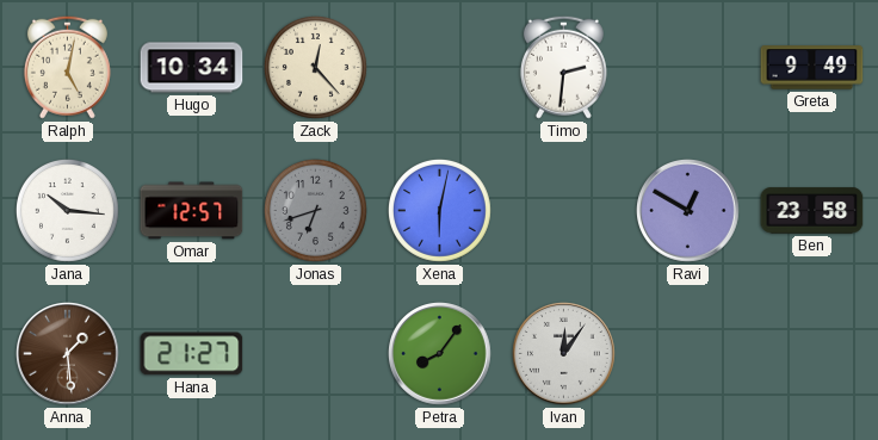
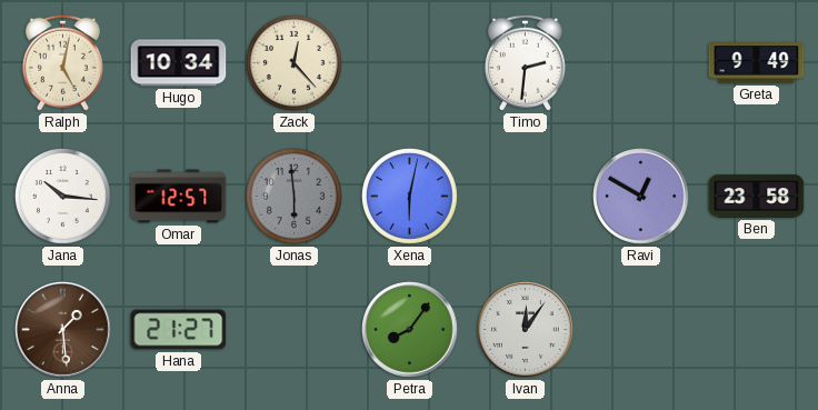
Jonas: 6:42 -> 5:59 (293, 196)
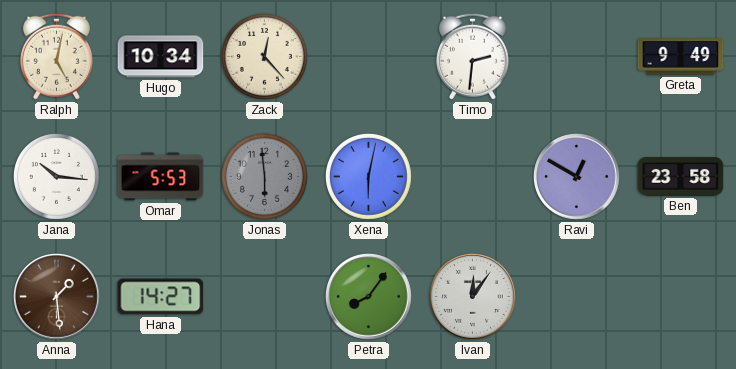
Omar: 12:57 -> 5:53 (161, 177)
Hana: 21:27 -> 14:27 (161, 297)
